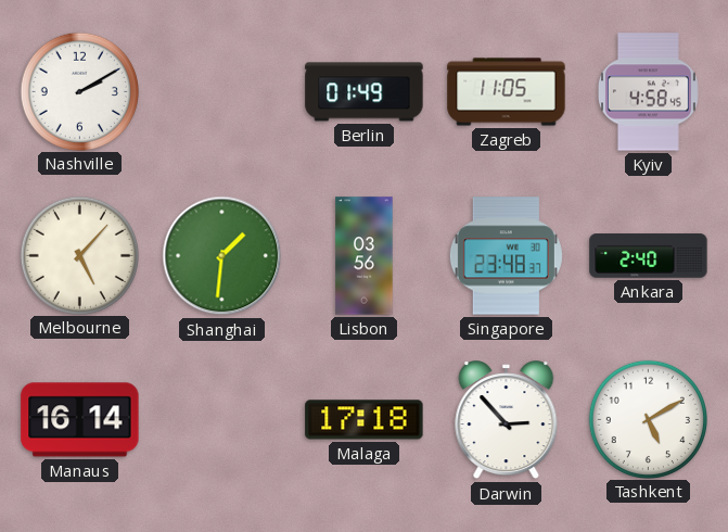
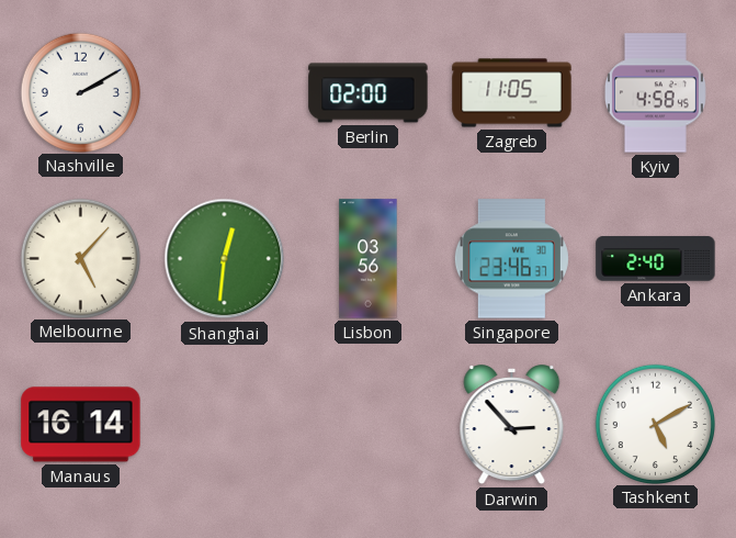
Berlin: 01:49 -> 02:00 (369, 93)
Shanghai: 1:31 -> 12:31 (225, 259)
Singapore: 23:48 -> 23:46 (511, 259)
Malaga: 17:18 -> none (365, 420)
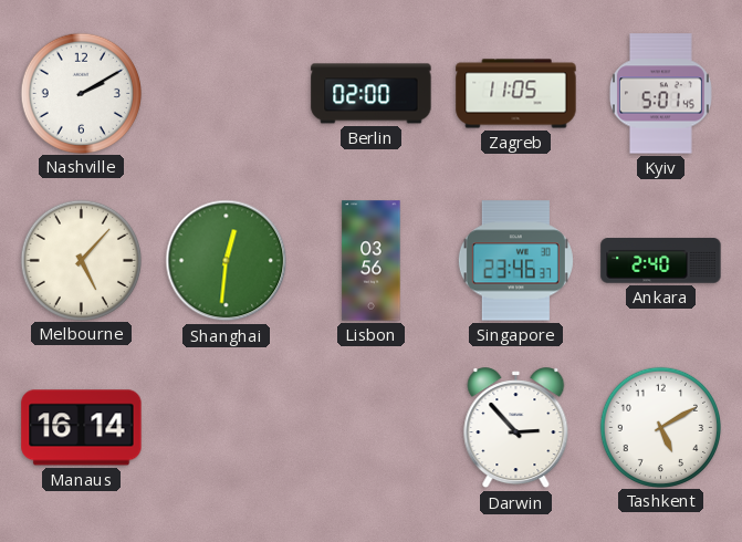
Kyiv: 4:58 -> 5:01 (660, 94)
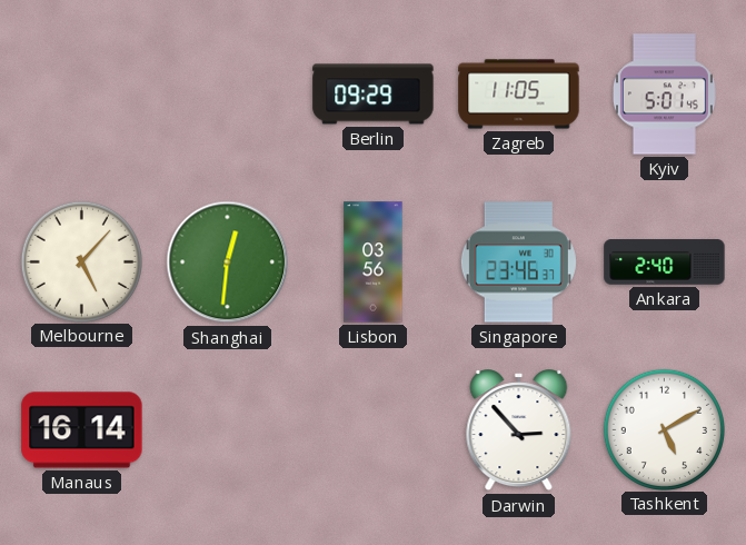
Nashville: 2:10 -> none (81, 93)
Berlin: 02:00 -> 09:29 (374, 95)
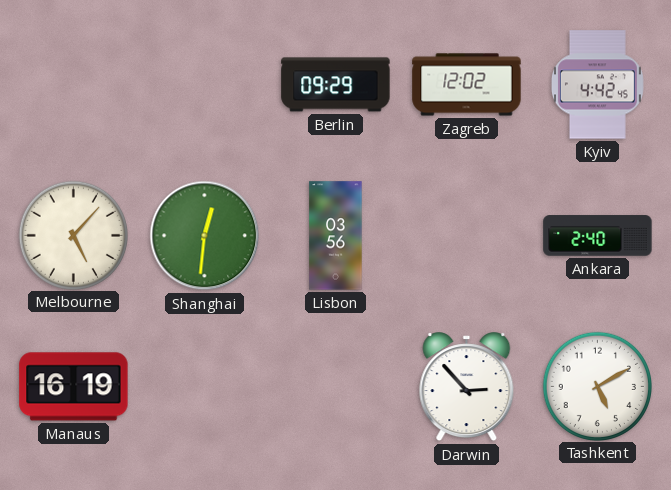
Zagreb: 11:05 -> 12:02 (467, 85)
Kyiv: 5:01 -> 4:42 (597, 85)
Singapore: 23:46 -> none (518, 262)
Manaus: 16:14 -> 16:19 (74, 387)
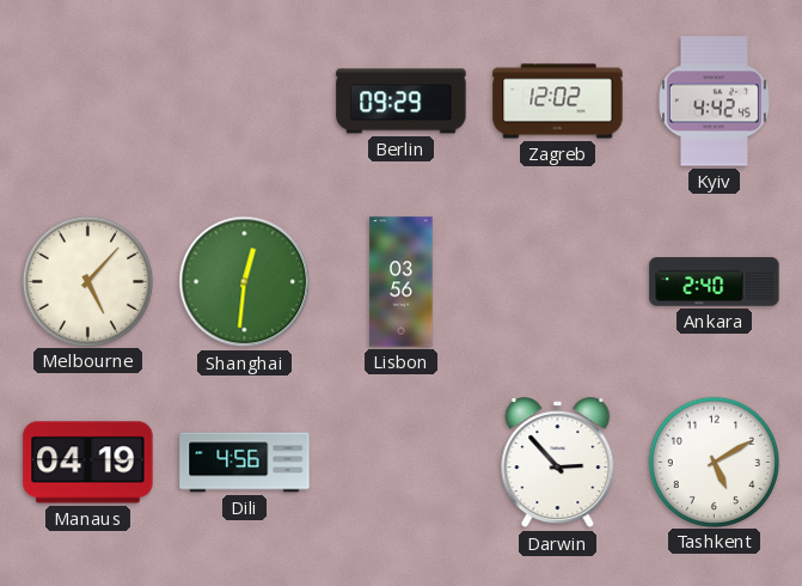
Manaus: 16:19 -> 04:19 (88, 463)
Dili: none -> 4:56 (245, 463)
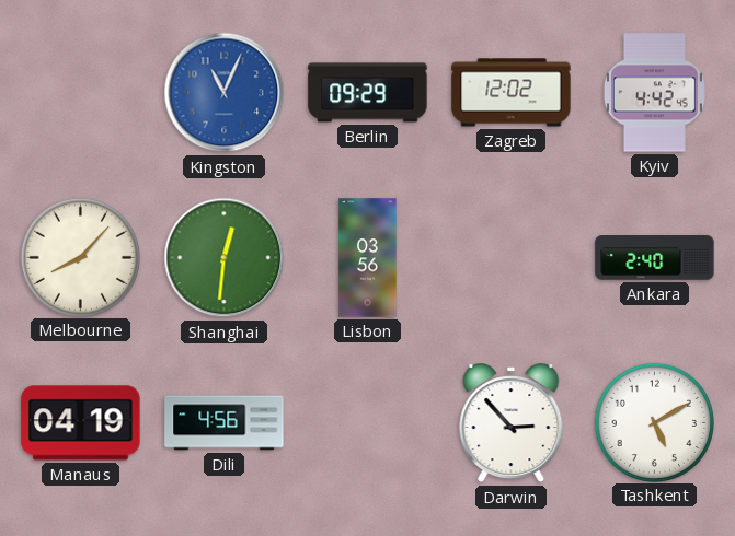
Kingston: none -> 11:04 (225, 93)
Melbourne: 5:07 -> 8:07 (80, 257)
